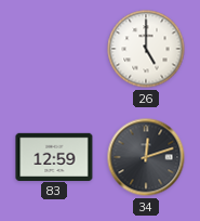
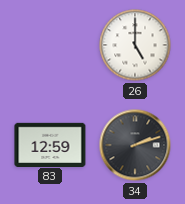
34: 12:12 -> 2:12 (135, 145)
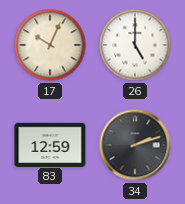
17: none -> 10:04 (50, 45)
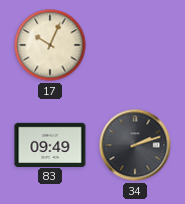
26: 5:00 -> none (135, 45)
83: 12:59 -> 09:49 (50, 144)
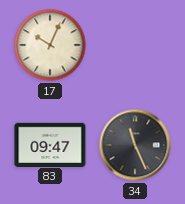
83: 09:49 -> 09:47 (50, 144)
34: 2:12 -> 11:26 (135, 145)
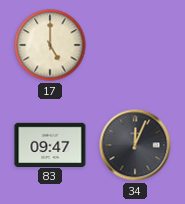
17: 10:04 -> 5:00 (50, 45)
34: 11:26 -> 12:04 (135, 145)
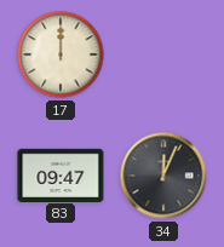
17: 5:00 -> 12:00 (61, 54)
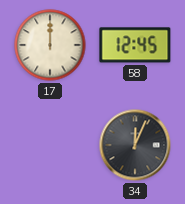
58: none -> 12:45 (135, 45)
83: 09:47 -> none (61, 174)
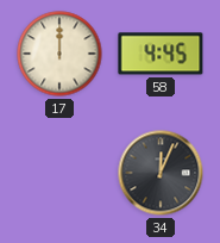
58: 12:45 -> 4:45 (161, 54)
